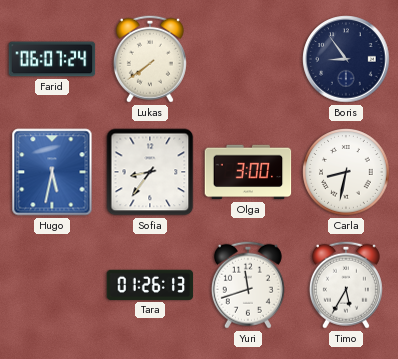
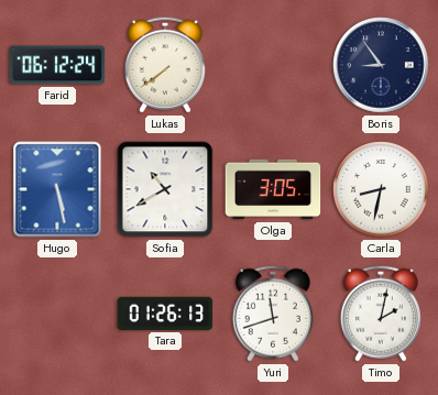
Farid: 06:07 -> 06:12 (57, 65)
Hugo: 5:32 -> 5:28 (57, 189)
Sofia: 8:36 -> 10:40 (165, 189)
Olga: 3:00 -> 3:05 (273, 189)
Timo: 5:35 -> 2:02 (381, 314)
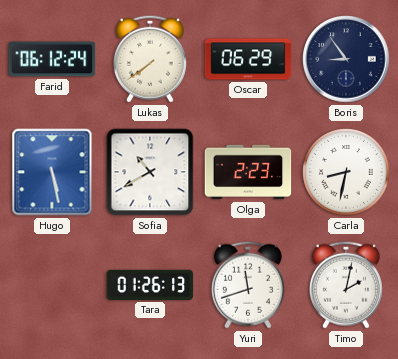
Oscar: none -> 06:29 (248, 59)
Olga: 3:05 -> 2:23 (248, 172)
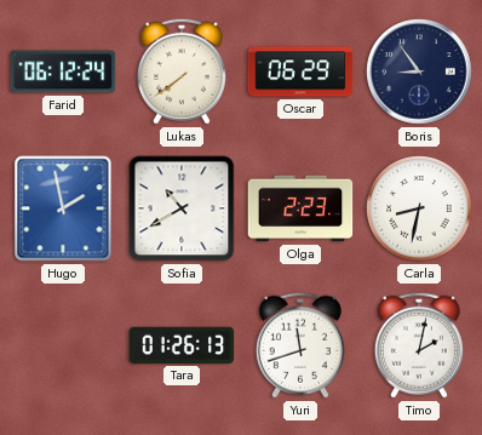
Hugo: 5:28 -> 1:58 (63, 208)
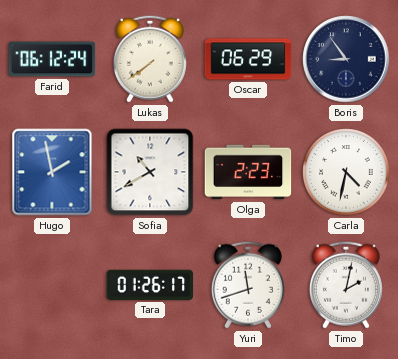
Carla: 8:32 -> 4:32 (346, 172)
Tara: 01:26:13 -> 01:26:17 (150, 285)
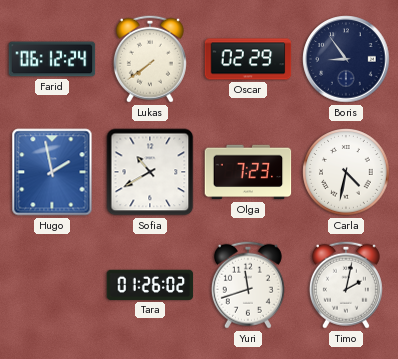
Oscar: 06:29 -> 02:29 (248, 59)
Olga: 2:23 -> 7:23 (248, 172)
Tara: 01:26:17 -> 01:26:02 (150, 285)
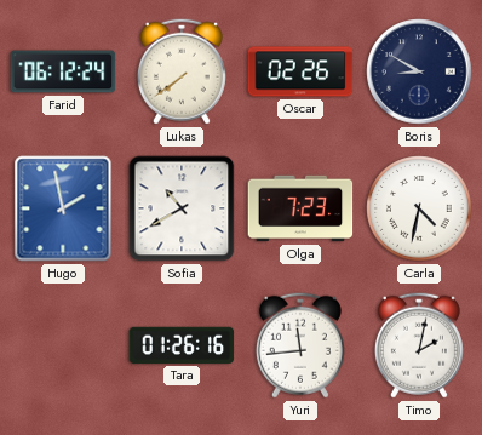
Oscar: 02:29 -> 02:26 (300, 71)
Boris: 8:54 -> 8:50 (419, 71)
Tara: 01:26:02 -> 01:26:16 (182, 345)
Yuri: 11:42 -> 11:44 (300, 345)
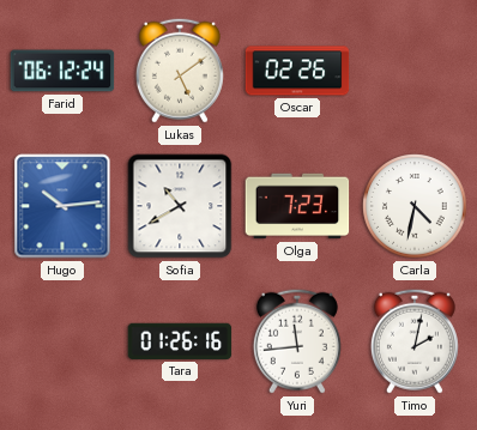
Lukas: 7:39 -> 5:09 (180, 71)
Boris: 8:50 -> none (419, 71)
Hugo: 1:58 -> 10:14 (62, 206)
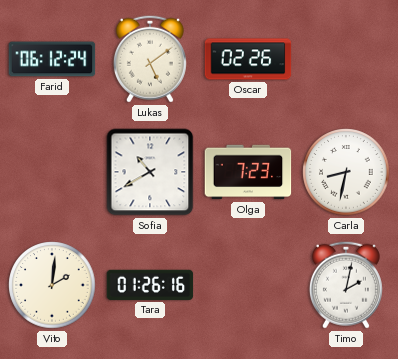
Hugo: 10:14 -> none (62, 206)
Carla: 4:32 -> 8:32 (346, 172)
Vito: none -> 2:01 (52, 285)
Yuri: 11:44 -> none (297, 341)
